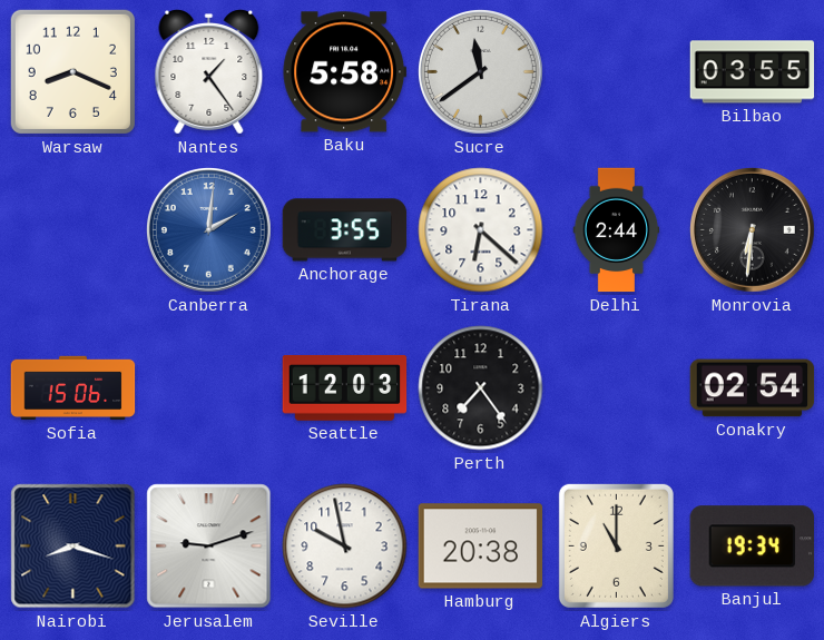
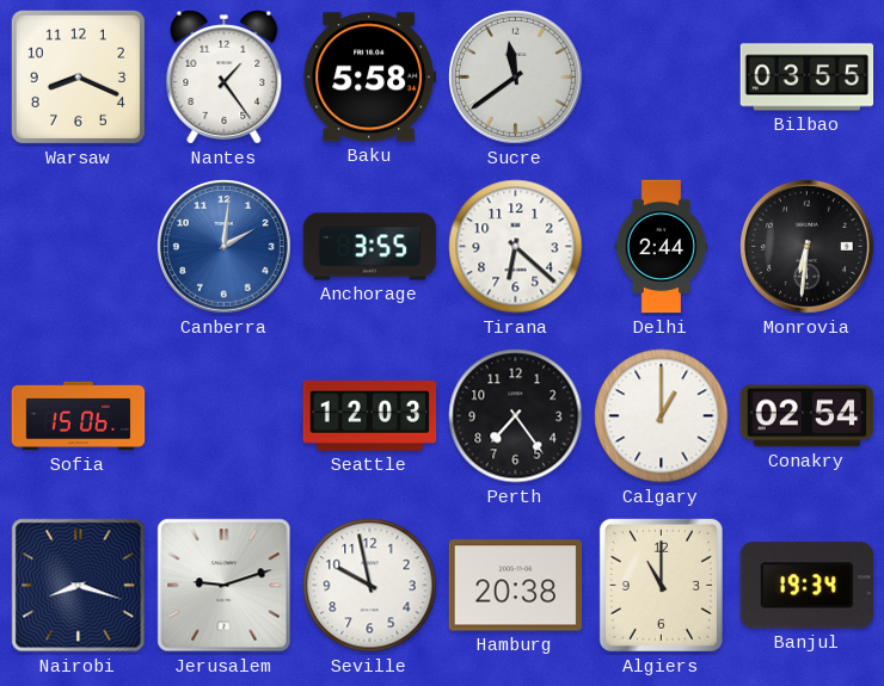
Calgary: none -> 1:00 (662, 416)
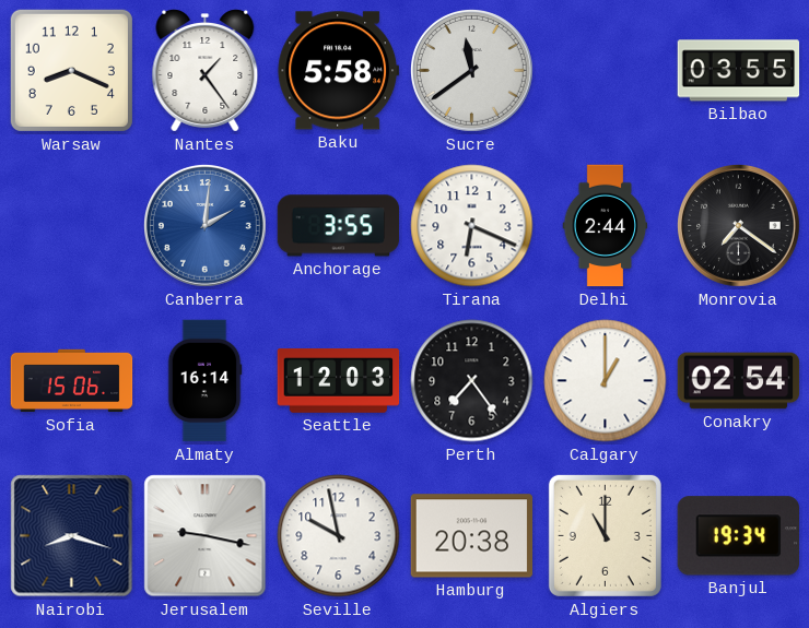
Tirana: 6:22 -> 6:19 (472, 226)
Monrovia: 6:31 -> 7:21 (739, 226)
Almaty: none -> 16:14 (204, 381)
Jerusalem: 9:12 -> 9:17 (206, 536)
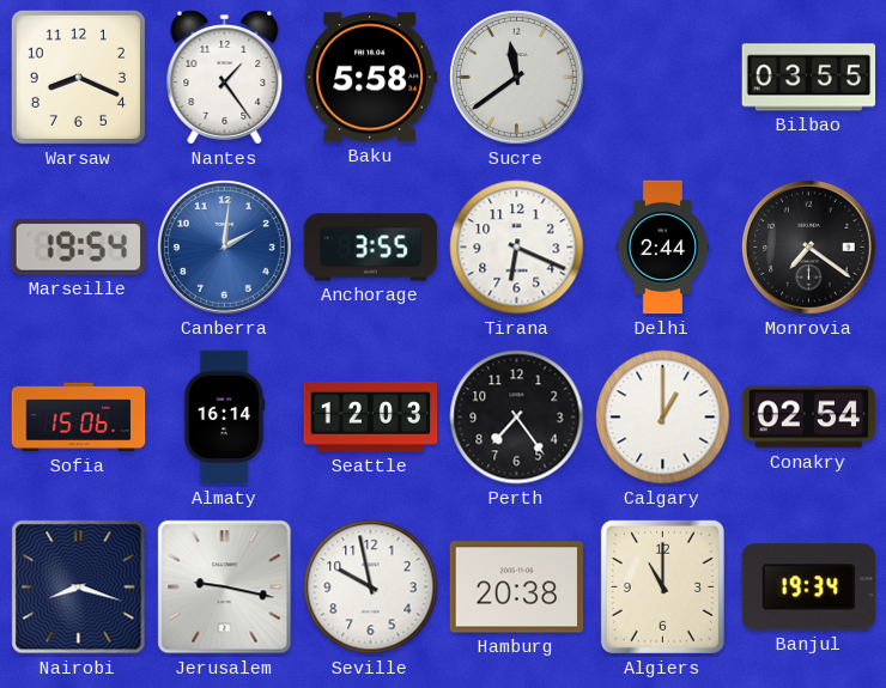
Marseille: none -> 19:54 (78, 248)
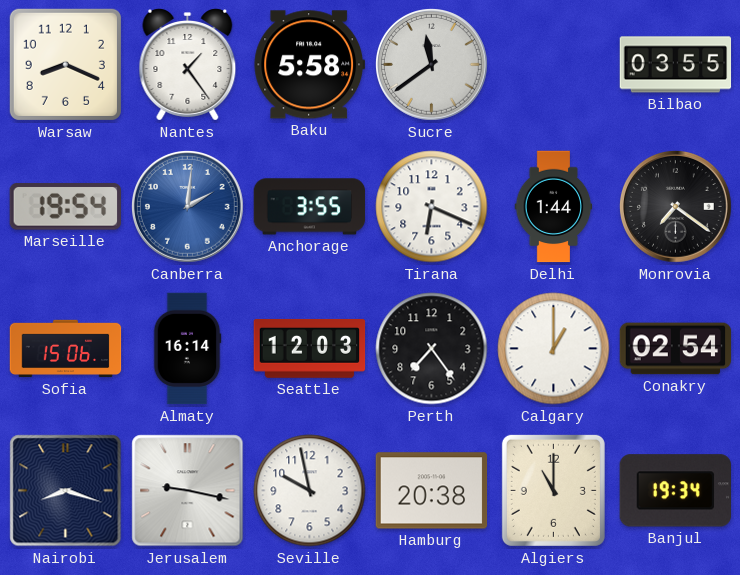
Delhi: 2:44 -> 1:44 (554, 207)
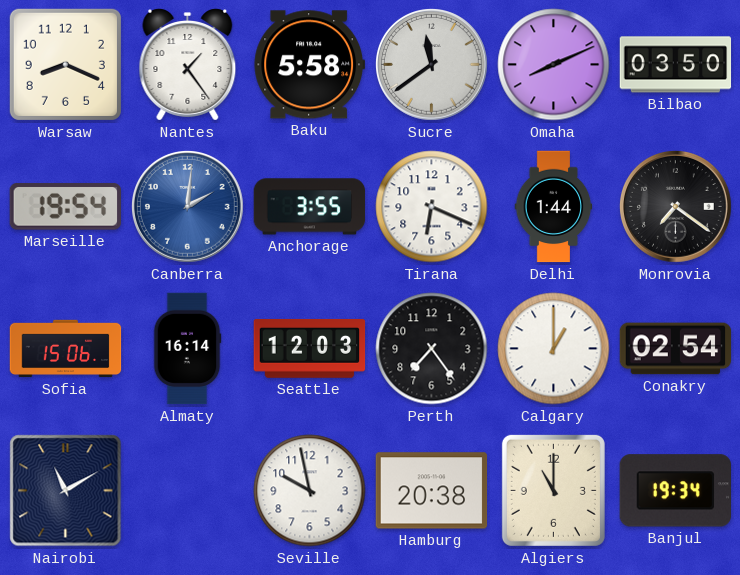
Omaha: none -> 8:11 (554, 65)
Bilbao: 03:55 -> 03:50 (676, 65)
Nairobi: 8:18 -> 11:10 (66, 491)
Jerusalem: 9:17 -> none (188, 491)
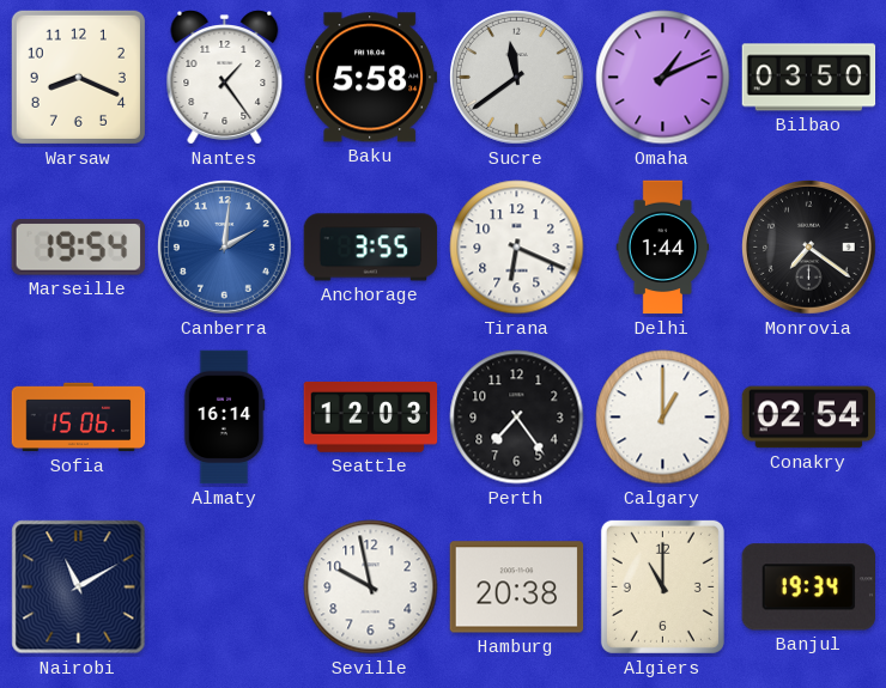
Omaha: 8:11 -> 1:11 (663, 78)
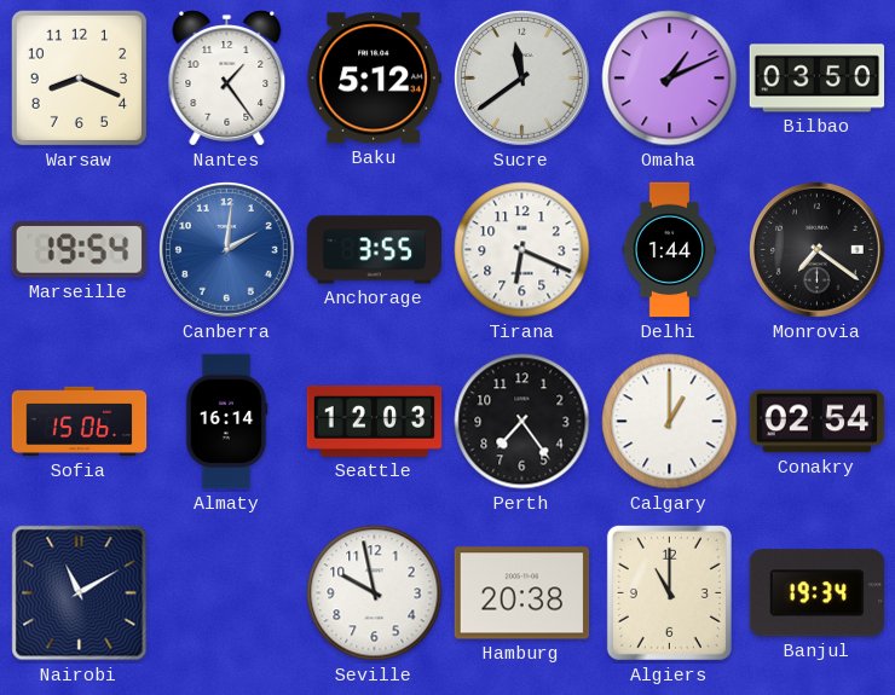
Baku: 5:58 -> 5:12 (374, 79)
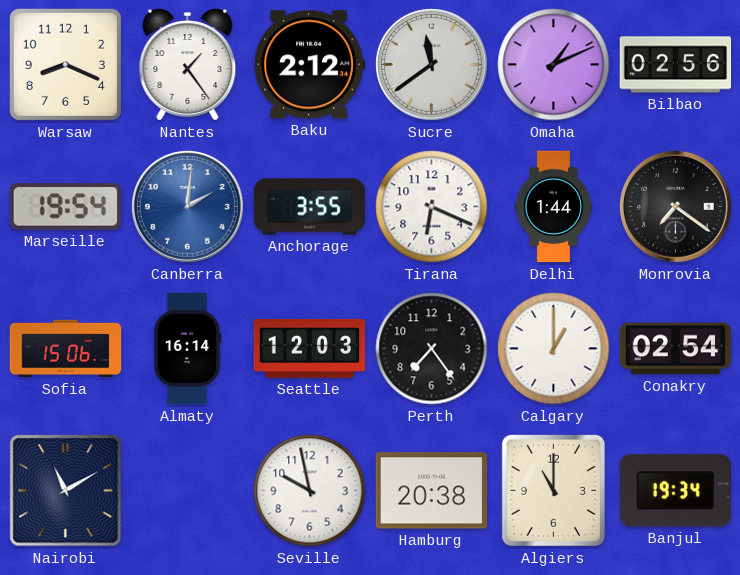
Baku: 5:12 -> 2:12 (309, 65)
Bilbao: 03:50 -> 02:56 (676, 65)
